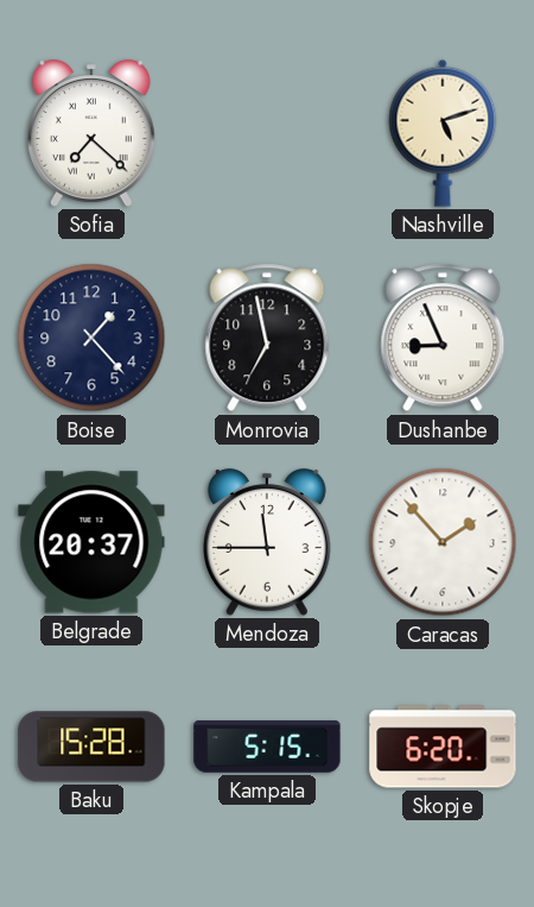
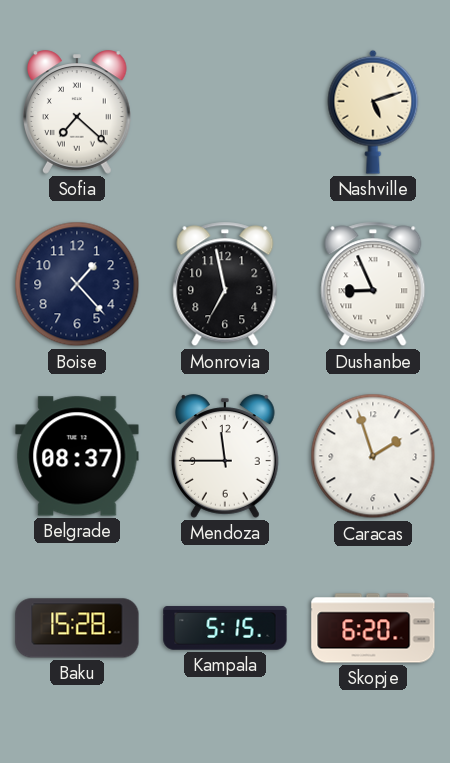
Belgrade: 20:37 -> 08:37 (77, 456)
Caracas: 1:53 -> 1:57 (373, 456)
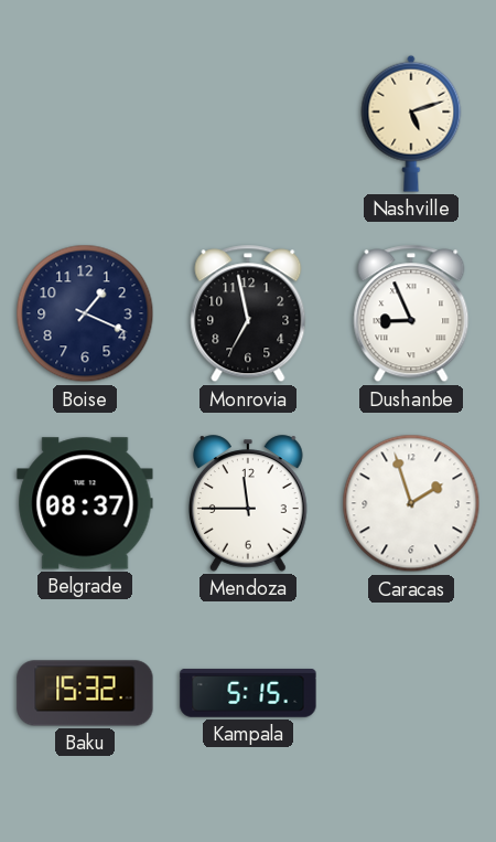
Sofia: 7:22 -> none (78, 112)
Boise: 1:23 -> 1:19 (85, 313)
Baku: 15:28 -> 15:32 (85, 693)
Skopje: 6:20 -> none (373, 628)
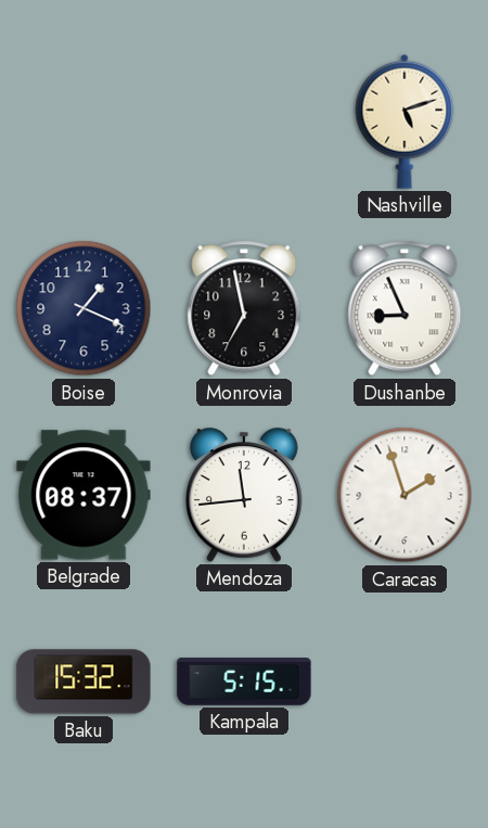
Mendoza: 11:45 -> 11:44 (245, 495)
